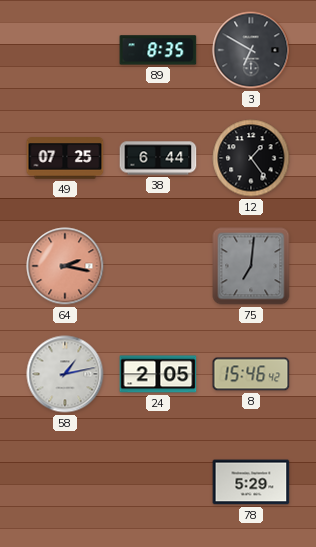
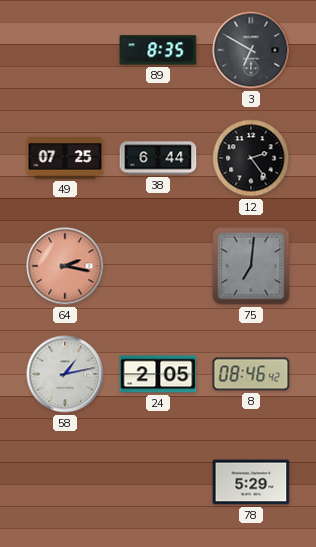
12: 1:24 -> 2:24 (251, 158)
8: 15:46 -> 08:46 (251, 374)
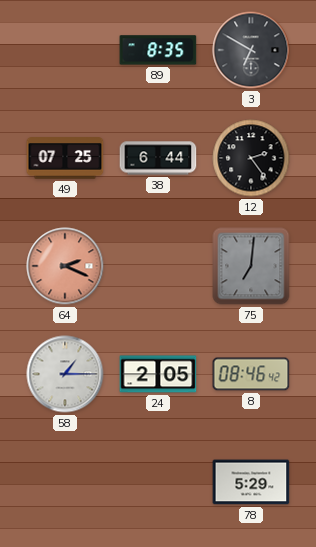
64: 2:17 -> 2:19 (65, 266)
58: 1:13 -> 1:15 (65, 374)
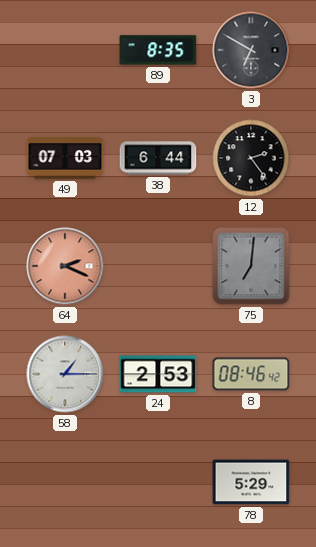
49: 07:25 -> 07:03 (65, 158)
24: 2:05 -> 2:53 (158, 374)
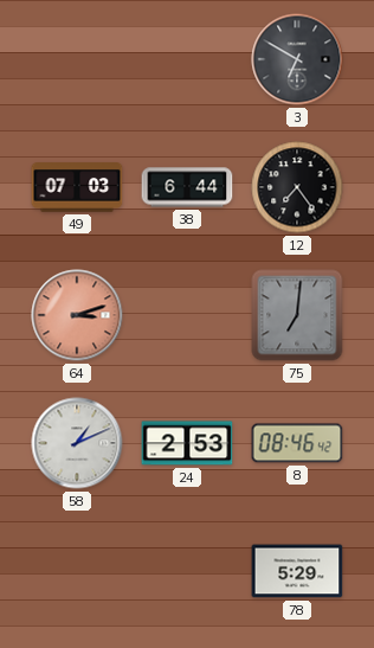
89: 8:35 -> none (158, 50)
12: 2:24 -> 7:24 (297, 187)
64: 2:19 -> 3:12 (77, 315)
58: 1:15 -> 1:11 (77, 443)
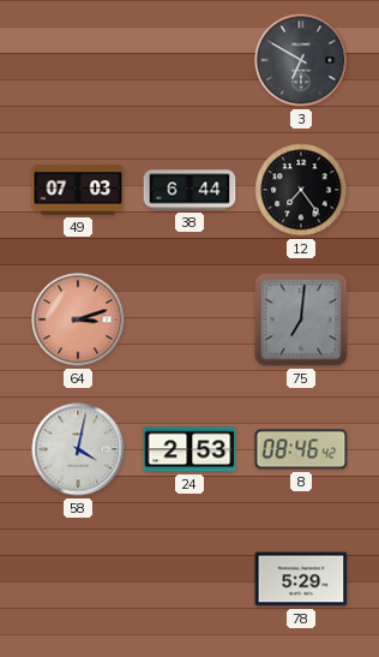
58: 1:11 -> 4:02 (78, 449)
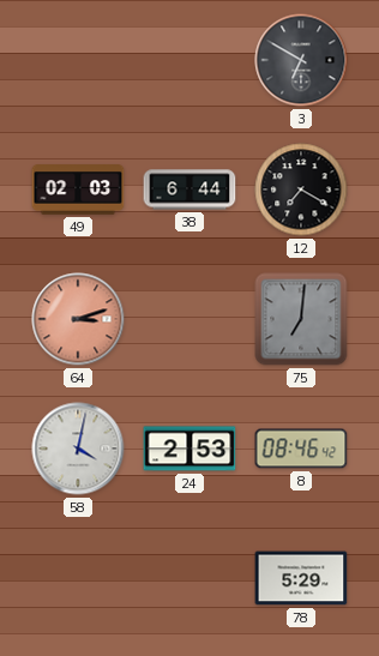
49: 07:03 -> 02:03 (78, 189)
12: 7:24 -> 7:20 (301, 189)
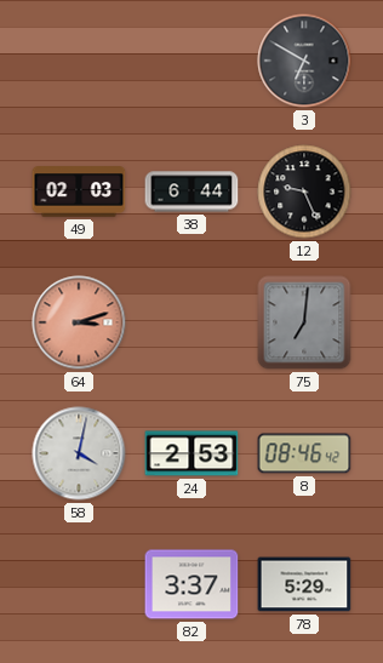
12: 7:20 -> 9:26 (304, 192)
82: none -> 3:37 (191, 584)
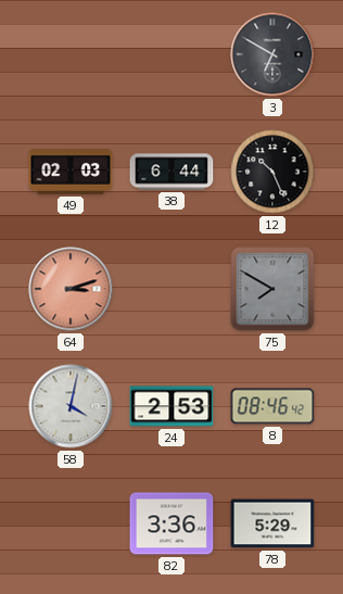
12: 9:26 -> 10:26 (272, 172)
75: 7:01 -> 7:50 (272, 289)
82: 3:37 -> 3:36 (171, 523)
